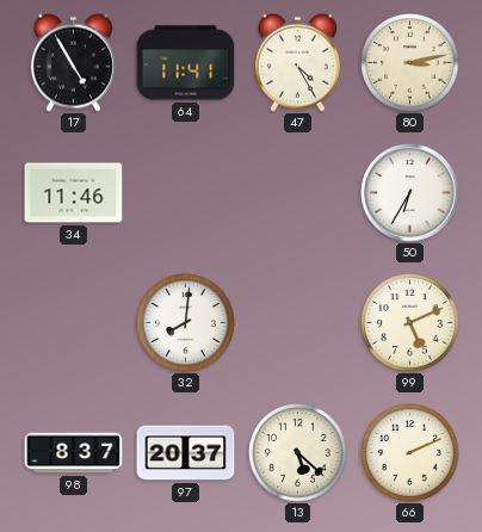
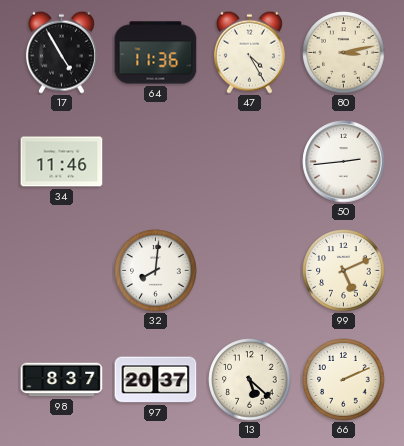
64: 11:41 -> 11:36 (156, 53)
50: 6:35 -> 2:44 (344, 162)
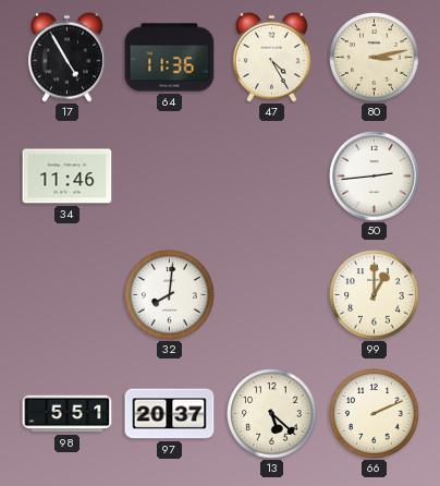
99: 5:11 -> 1:00 (375, 295)
98: 8:37 -> 5:51 (68, 414)
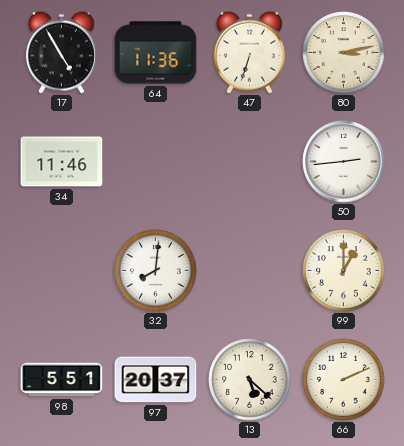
47: 4:25 -> 6:33 (249, 52)
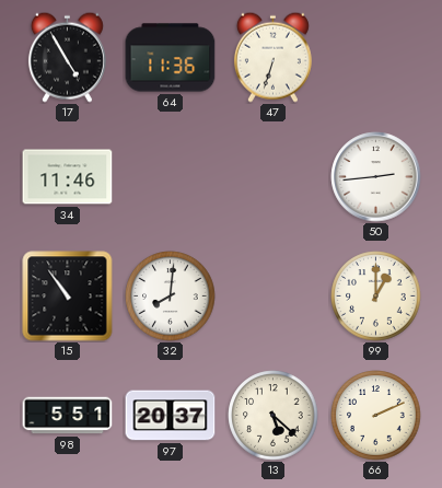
80: 3:13 -> none (344, 53)
15: none -> 10:54 (68, 297)
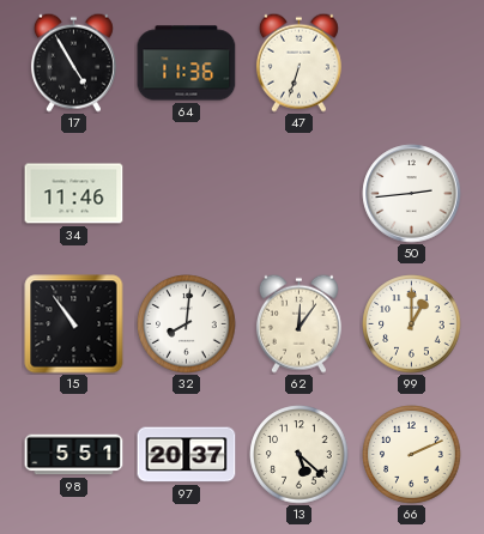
62: none -> 12:06 (298, 323)
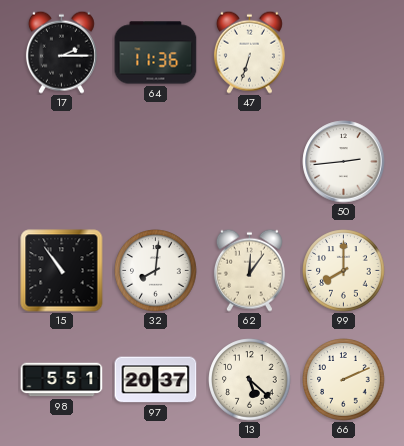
17: 4:55 -> 2:15 (61, 52)
34: 11:46 -> none (74, 194)
99: 1:00 -> 8:00 (344, 271)
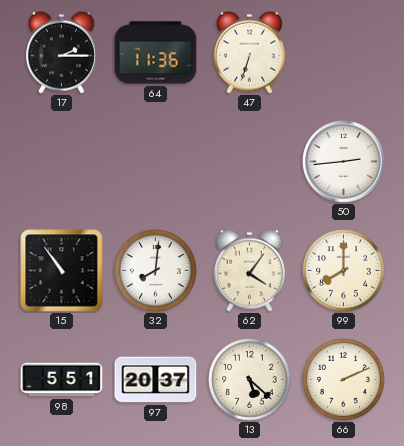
62: 12:06 -> 4:06 (249, 270)
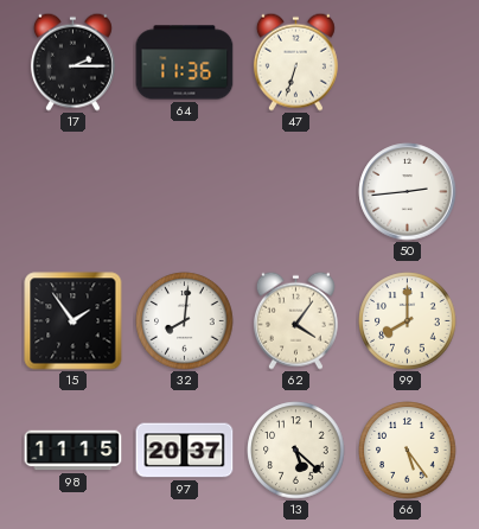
15: 10:54 -> 1:54 (74, 321)
98: 5:51 -> 11:15 (74, 451)
66: 2:11 -> 5:24 (408, 451)
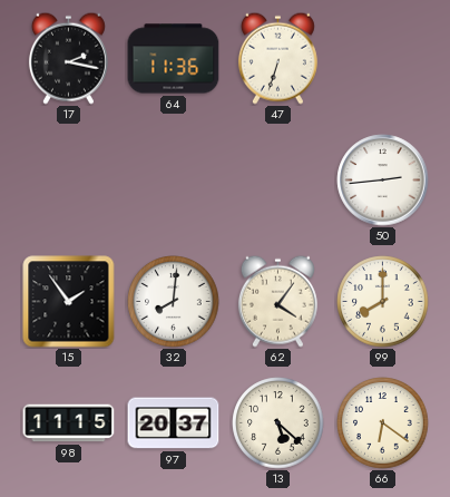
17: 2:15 -> 2:17 (68, 58)
66: 5:24 -> 6:21 (383, 423)
